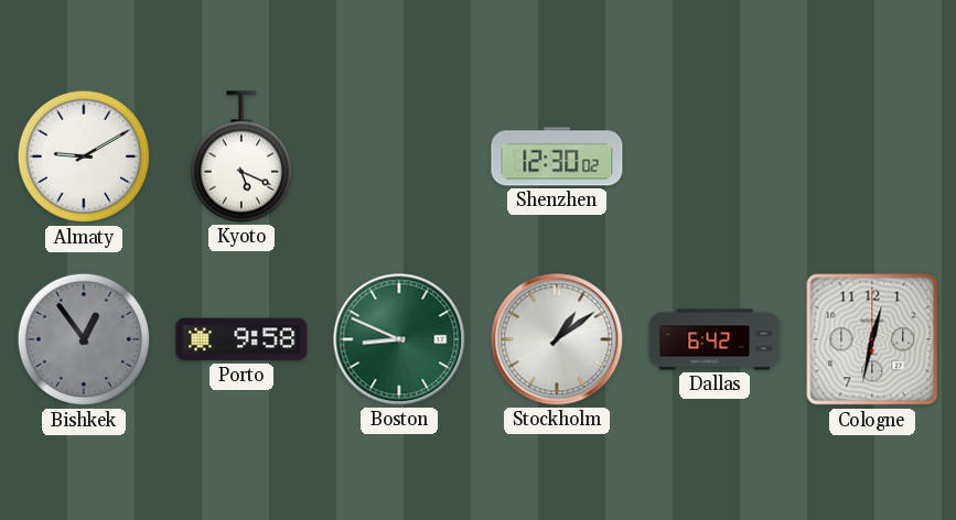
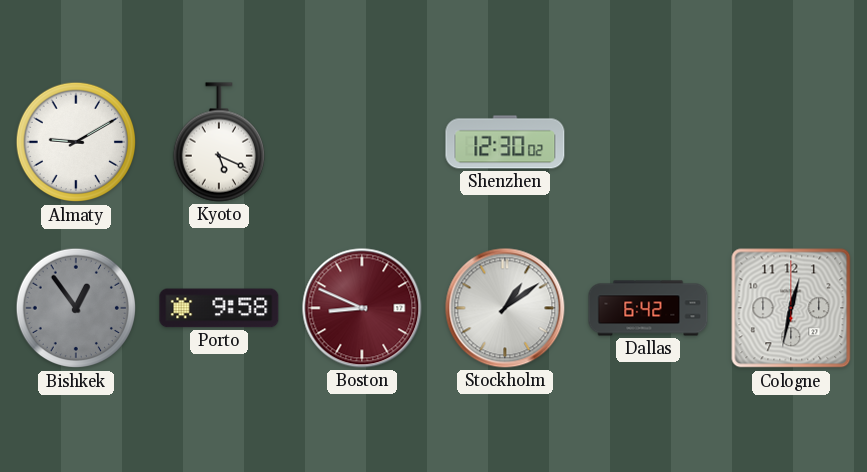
Boston dial: green -> burgundy (362, 308)
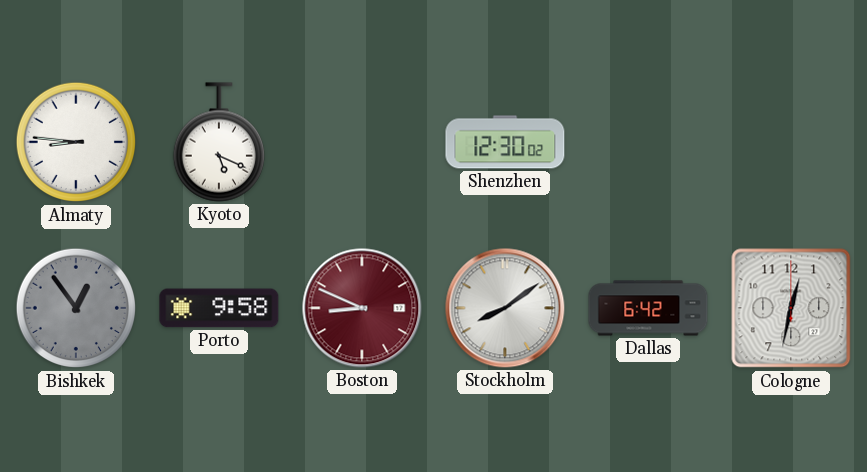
Almaty: 9:10 -> 8:46 (76, 142)
Stockholm: 1:09 -> 8:09 (505, 308)
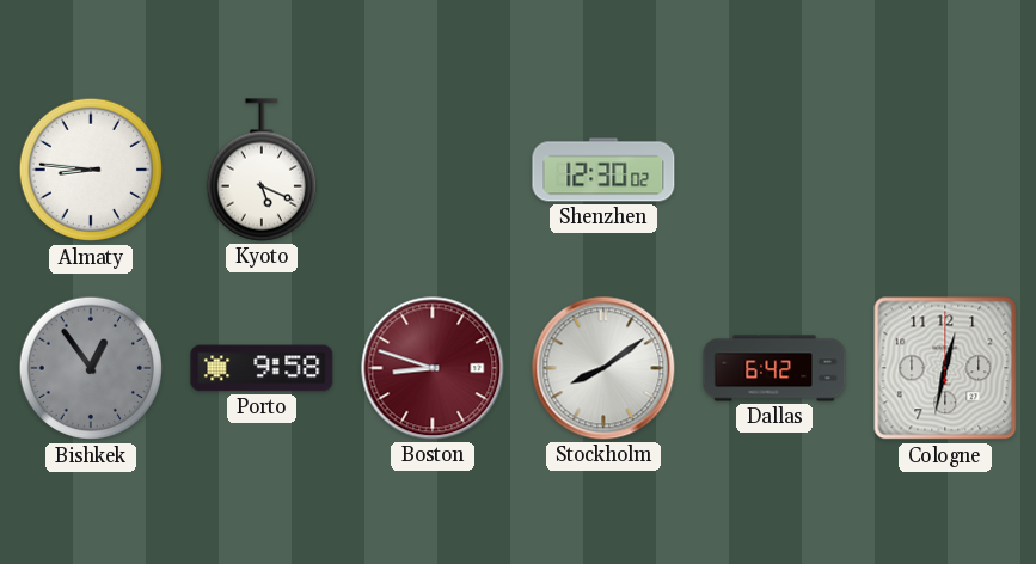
Boston: 8:49 -> 8:48 (433, 368)
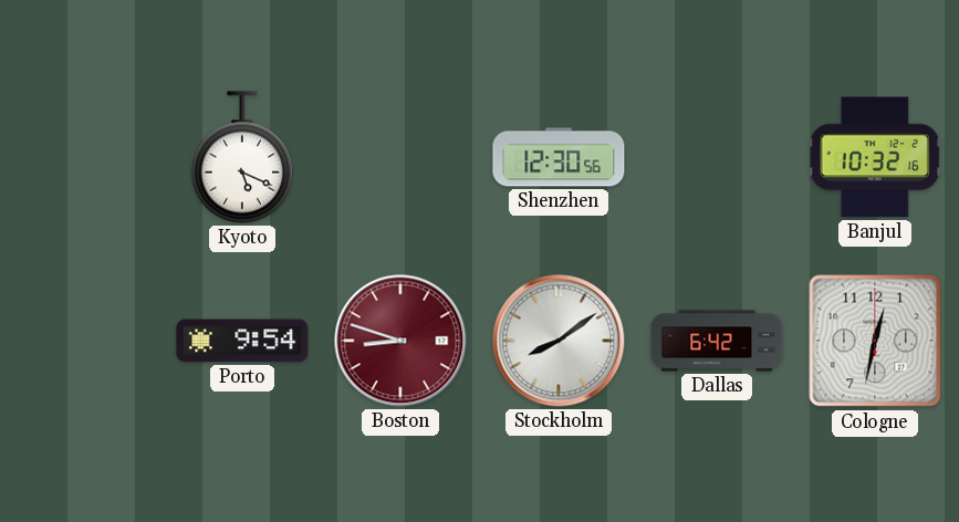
Almaty: 8:46 -> none (91, 170)
Shenzhen: 12:30:02 -> 12:30:56 (559, 157)
Banjul: none -> 10:32 (875, 157)
Bishkek: 12:54 -> none (91, 368)
Porto: 9:58 -> 9:54 (242, 341)
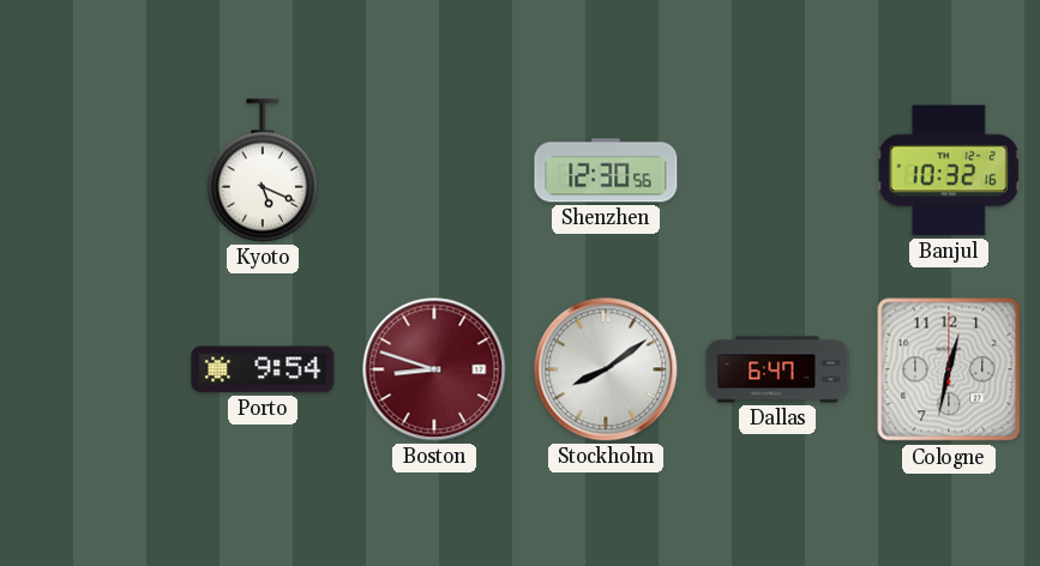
Dallas: 6:42 -> 6:47 (777, 369)
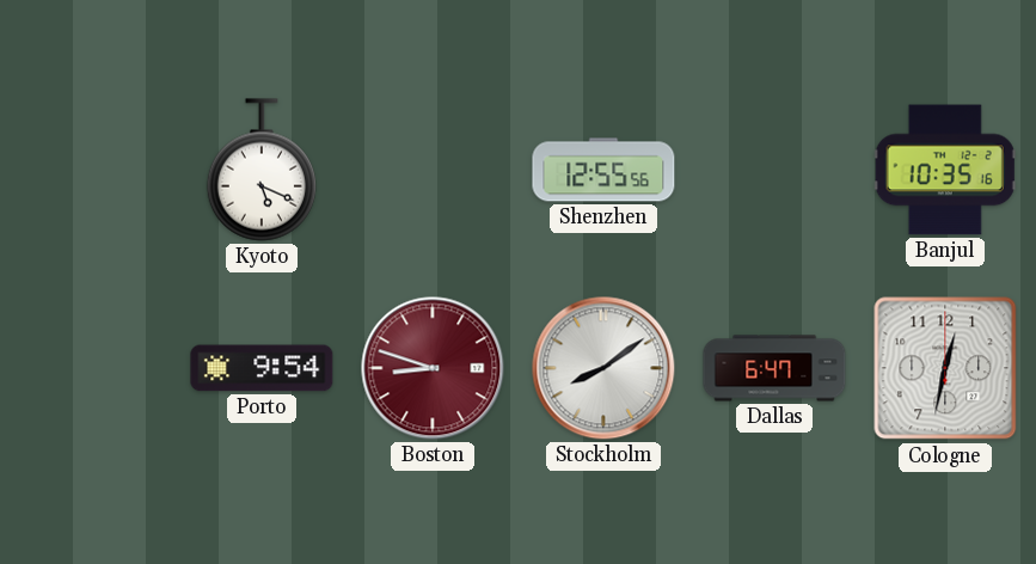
Shenzhen: 12:30 -> 12:55 (603, 170)
Banjul: 10:32 -> 10:35 (945, 170)
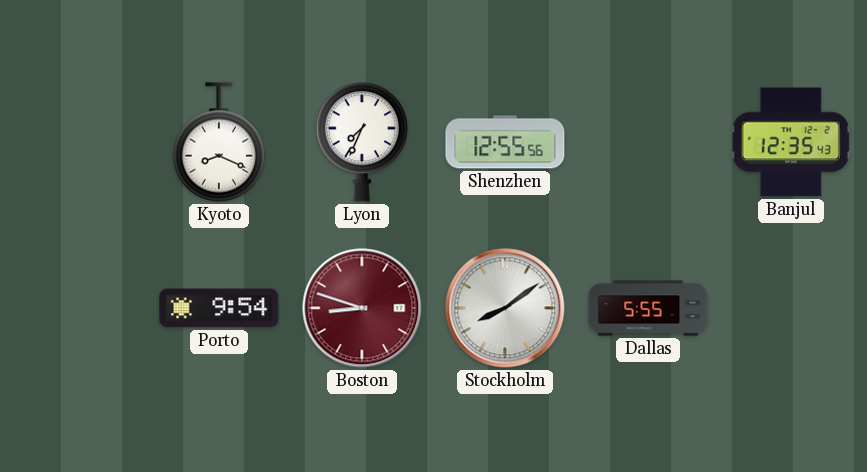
Kyoto: 5:19 -> 8:19 (219, 142)
Lyon: none -> 7:34 (362, 142)
Banjul: 10:35 -> 12:35 (791, 142)
Dallas: 6:47 -> 5:55 (648, 308)
Cologne: 12:32 -> none (945, 368)
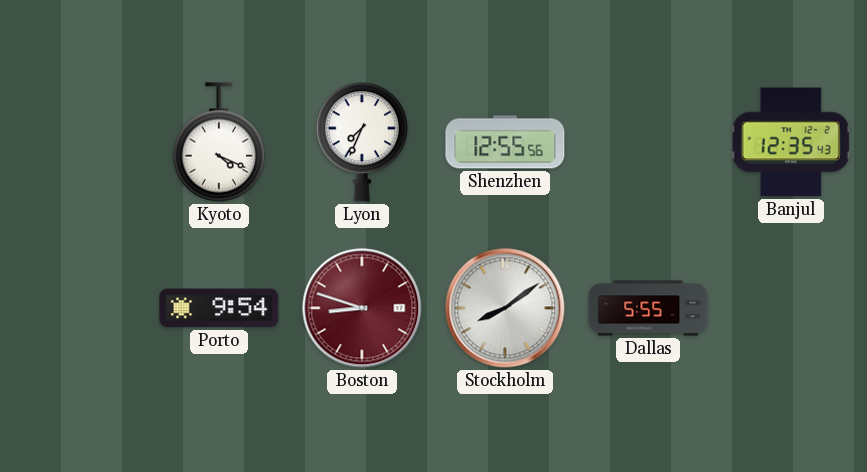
Kyoto: 8:19 -> 4:19 (219, 142)
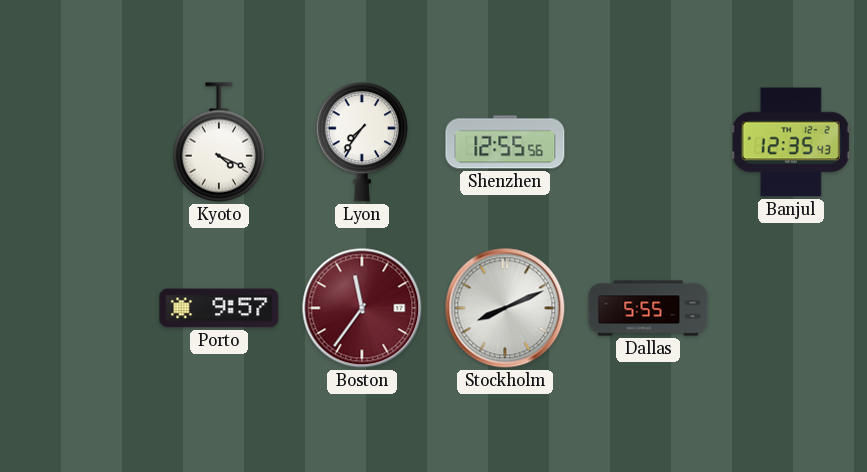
Lyon: 7:34 -> 7:36 (362, 142)
Porto: 9:54 -> 9:57 (219, 308)
Boston: 8:48 -> 11:36 (362, 308)
Stockholm: 8:09 -> 8:11 (505, 308)
